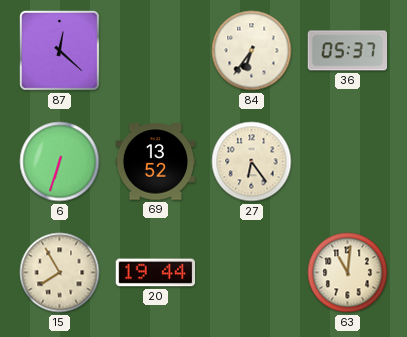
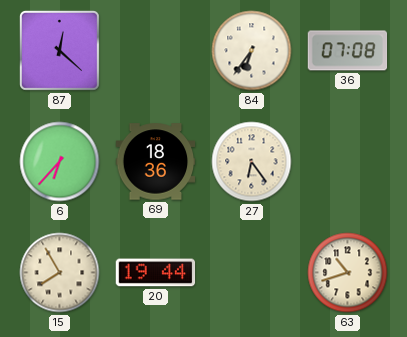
36: 05:37 -> 07:08 (348, 51)
6: 6:33 -> 6:37 (60, 162)
69: 13:52 -> 18:36 (156, 162)
63: 11:01 -> 10:42 (348, 273)
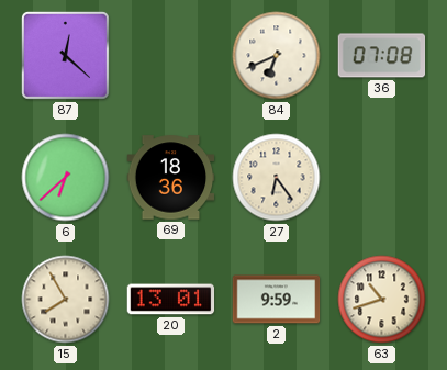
84: 6:36 -> 6:41 (277, 56)
6: 6:37 -> 6:38 (66, 178)
20: 19:44 -> 13:01 (171, 300)
2: none -> 9:59 (277, 300)
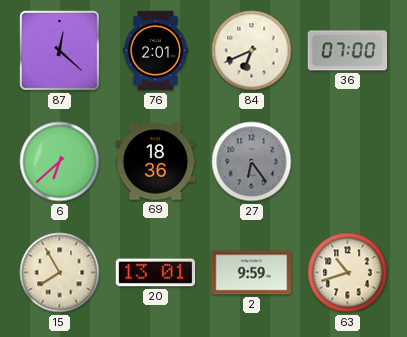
76: none -> 2:01 (155, 51)
36: 07:08 -> 07:00 (348, 51)
27 dial: cream -> grey (252, 162)
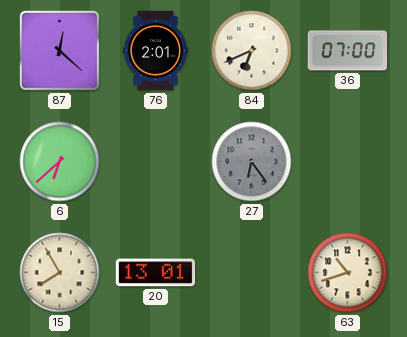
69: 18:36 -> none (156, 162)
2: 9:59 -> none (252, 273)
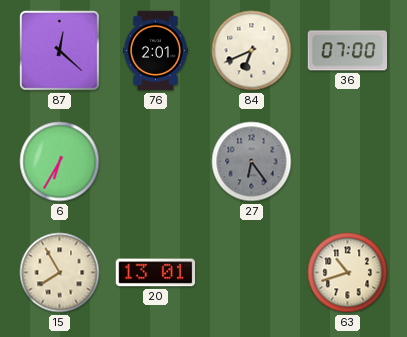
6: 6:38 -> 6:35 (60, 162)
